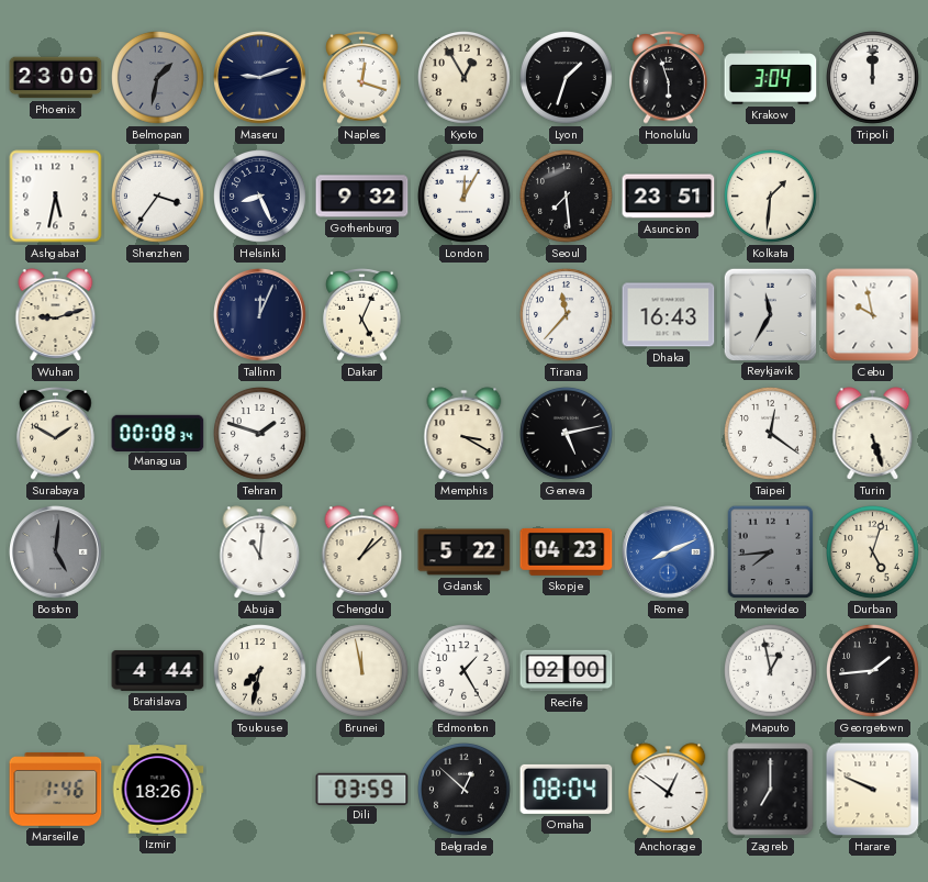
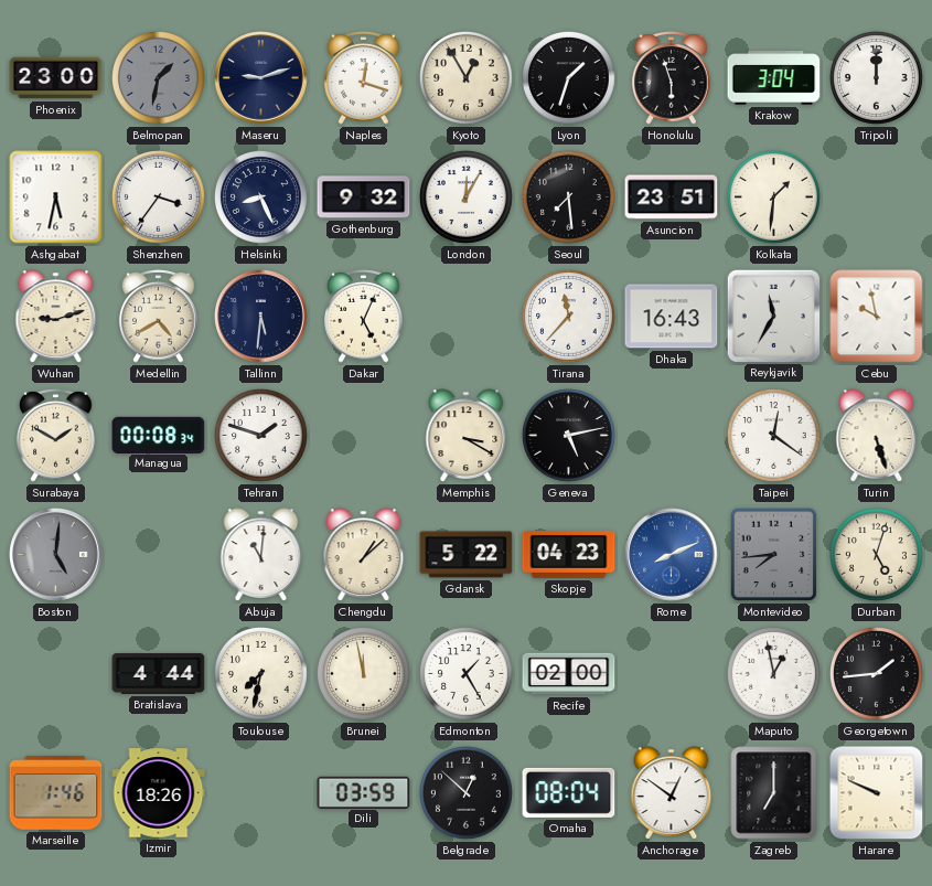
Medellin: none -> 4:40 (159, 317)
Tallinn: 12:04 -> 5:31 (261, 317)
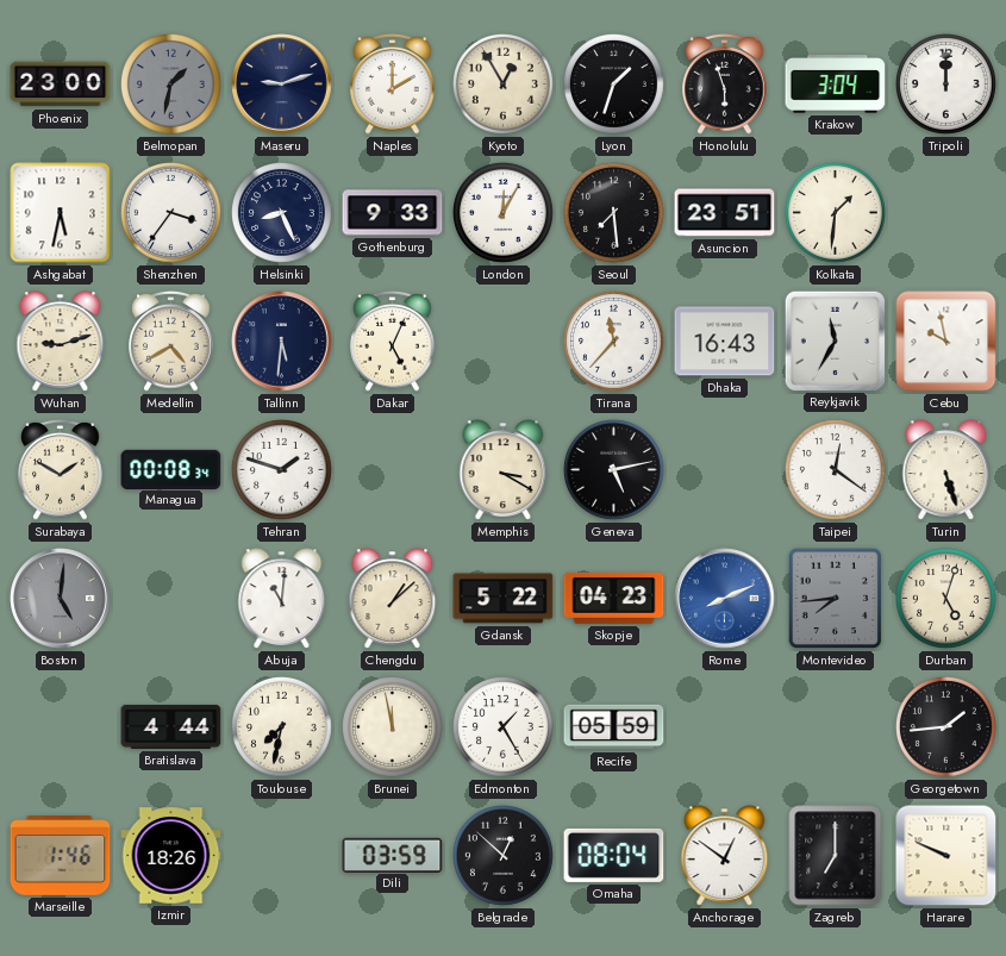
Naples: 12:18 -> 2:00 (393, 85)
Gothenburg: 9:32 -> 9:33 (393, 213)
Recife: 02:00 -> 05:59 (614, 727)
Maputo: 12:58 -> none (774, 674)
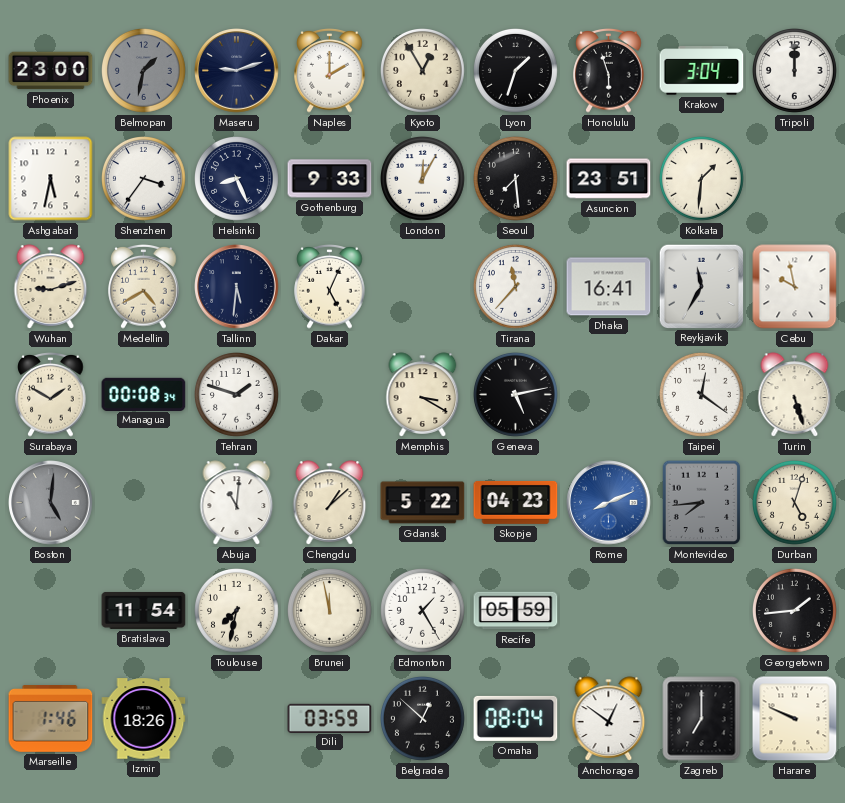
Dhaka: 16:43 -> 16:41 (609, 287)
Bratislava: 4:44 -> 11:54 (144, 611)
